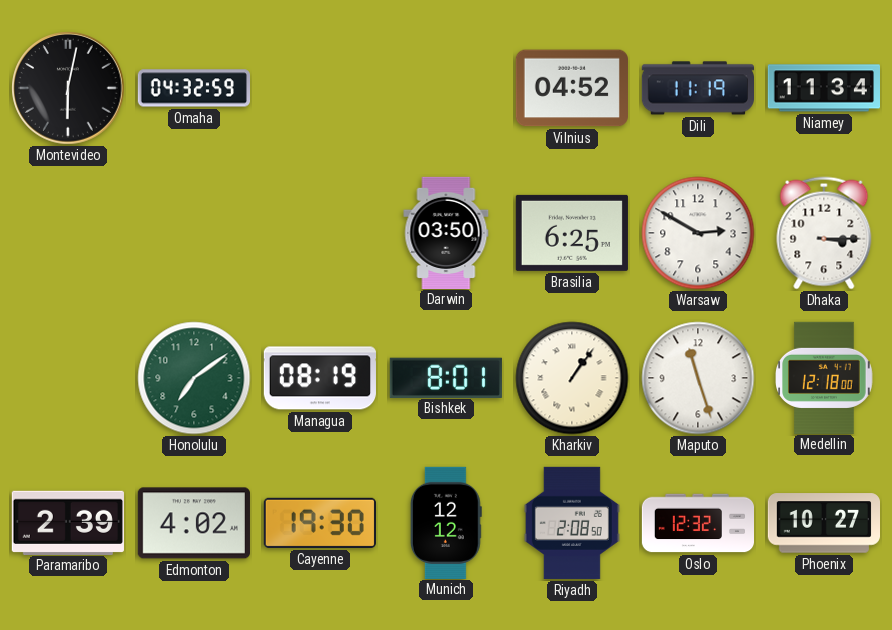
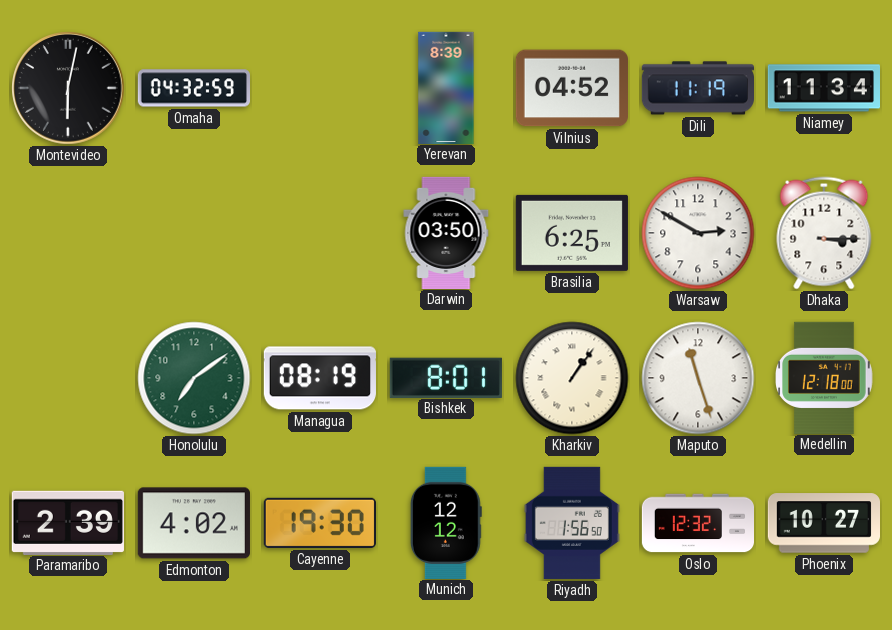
Yerevan: none -> 8:39 (446, 87)
Riyadh: 2:08 -> 1:56 (572, 523)
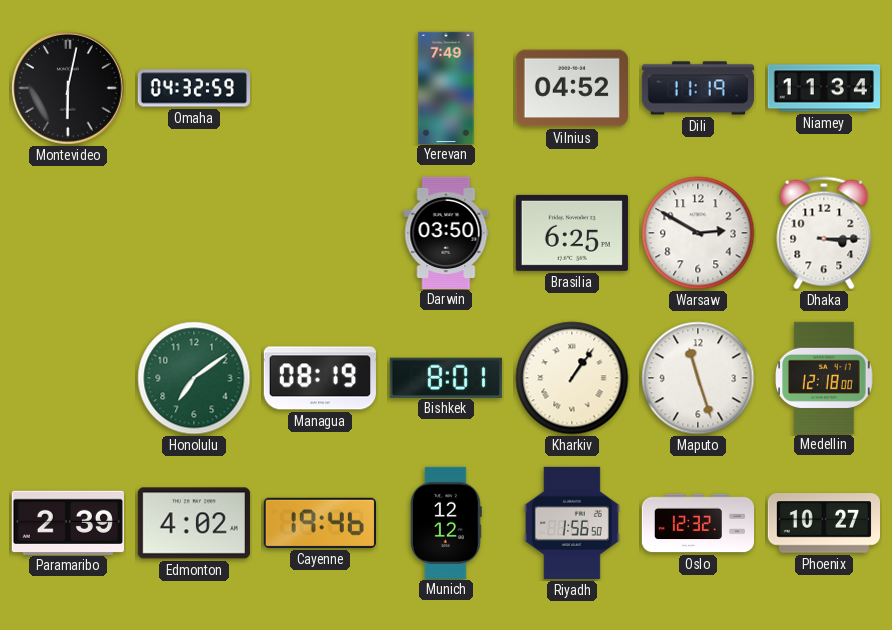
Yerevan: 8:39 -> 7:49 (446, 87)
Cayenne: 19:30 -> 19:46 (320, 523)
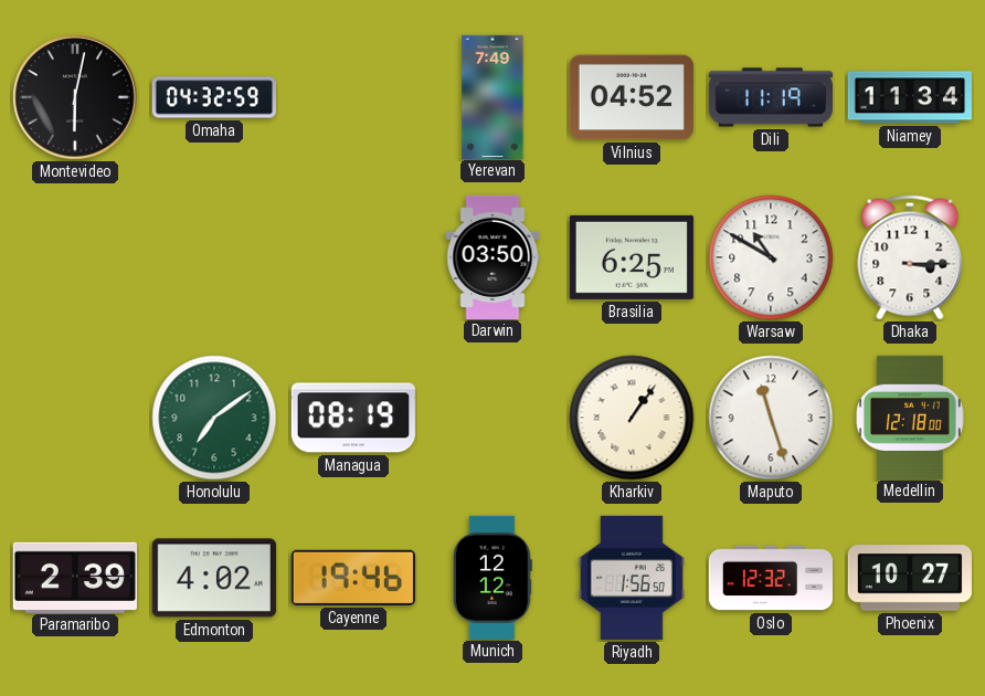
Warsaw: 2:50 -> 10:50 (771, 257)
Bishkek: 8:01 -> none (446, 377)
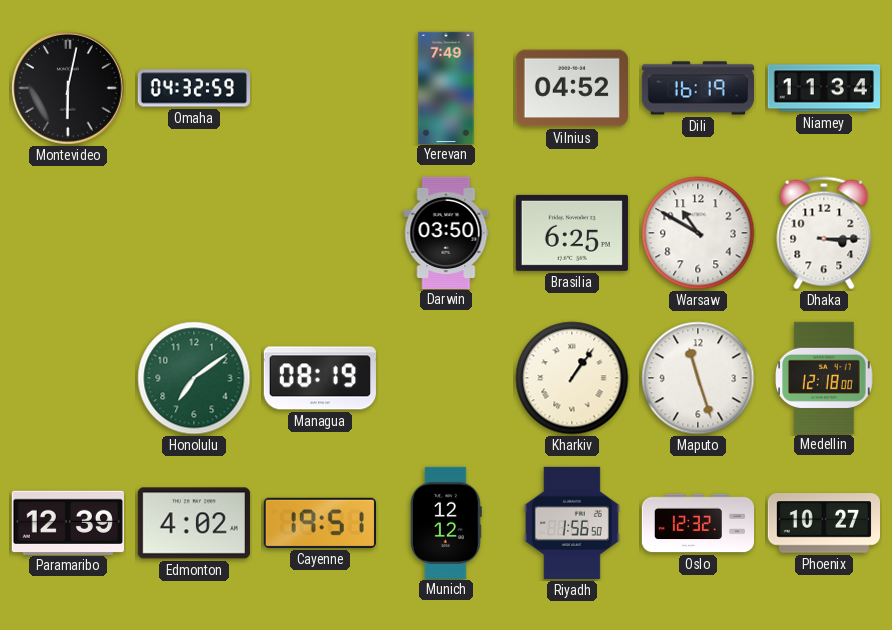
Dili: 11:19 -> 16:19 (697, 88)
Paramaribo: 2:39 -> 12:39 (68, 522)
Cayenne: 19:46 -> 19:51 (320, 523)
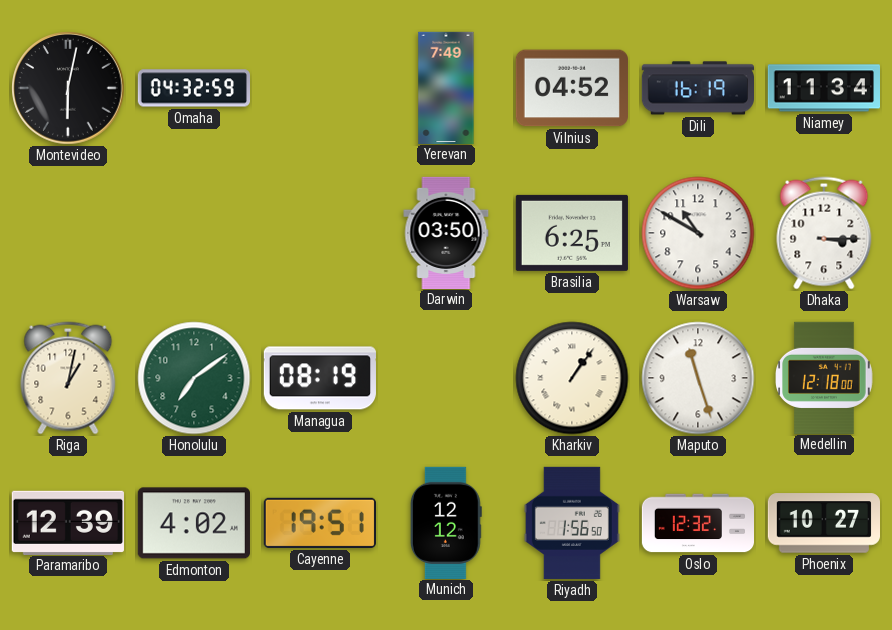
Riga: none -> 1:02 (68, 378)
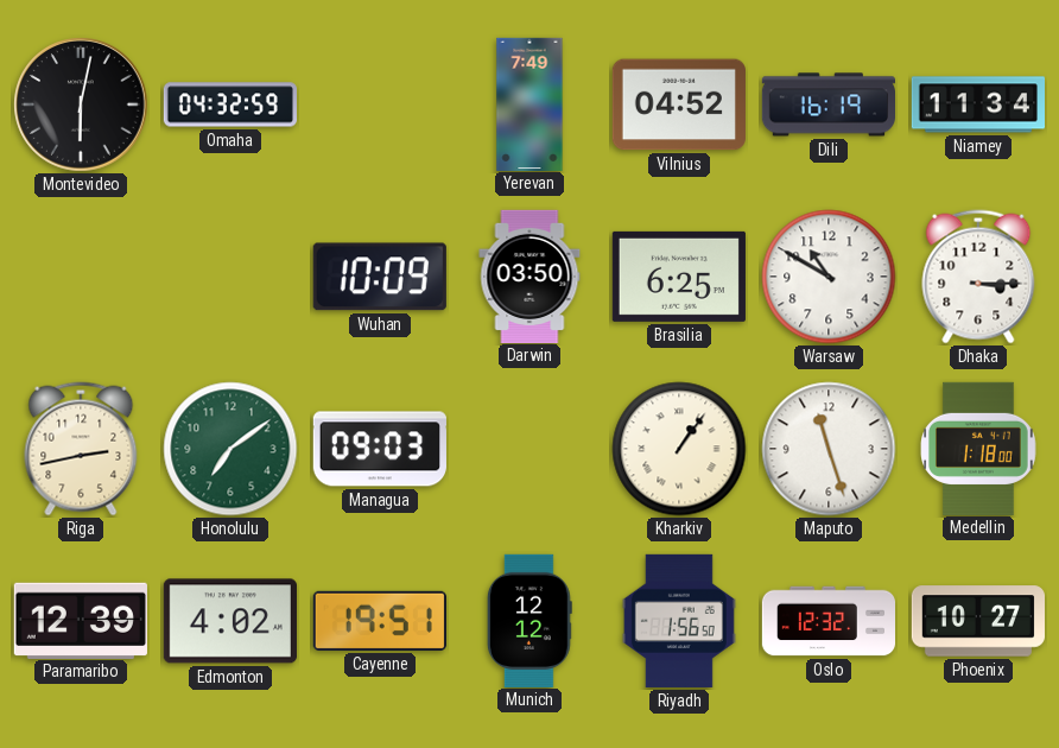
Wuhan: none -> 10:09 (380, 277)
Riga: 1:02 -> 2:43 (81, 449)
Managua: 08:19 -> 09:03 (380, 449)
Medellin: 12:18 -> 1:18 (979, 448)
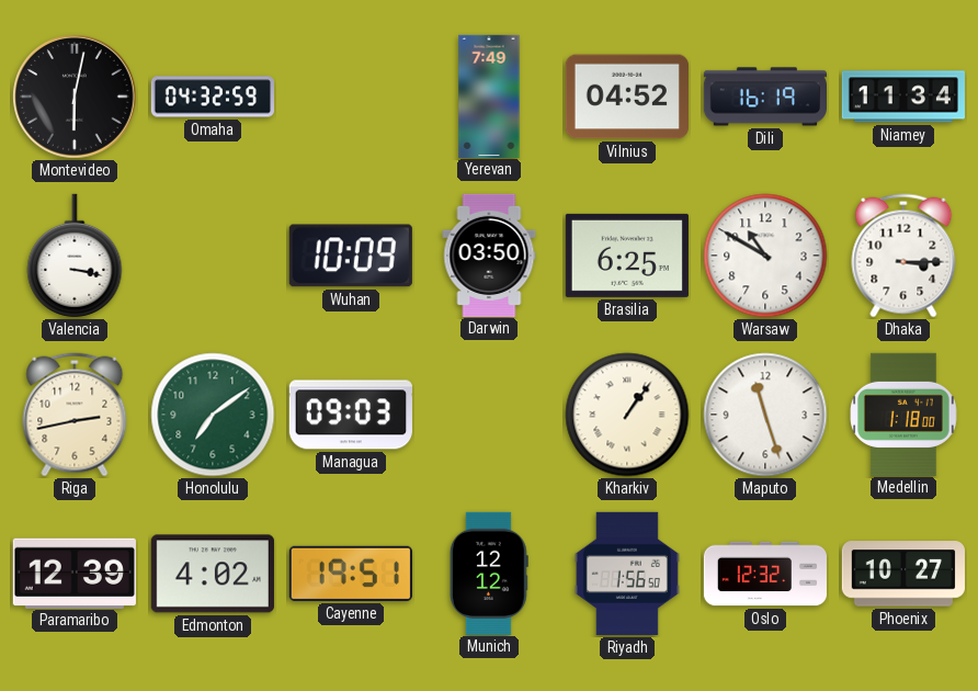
Valencia: none -> 3:17 (75, 256)
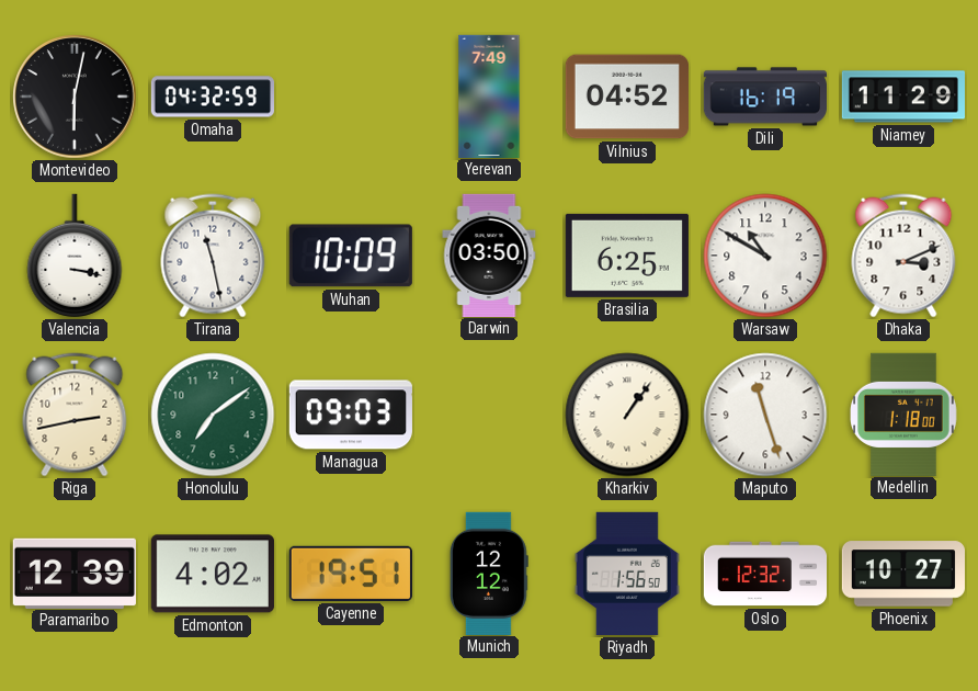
Niamey: 11:34 -> 11:29 (902, 97)
Tirana: none -> 11:28 (213, 256)
Dhaka: 3:15 -> 3:11 (903, 256)
